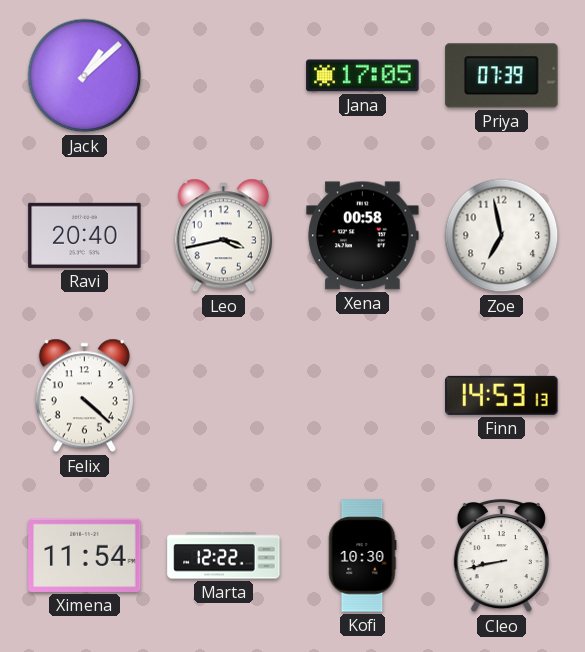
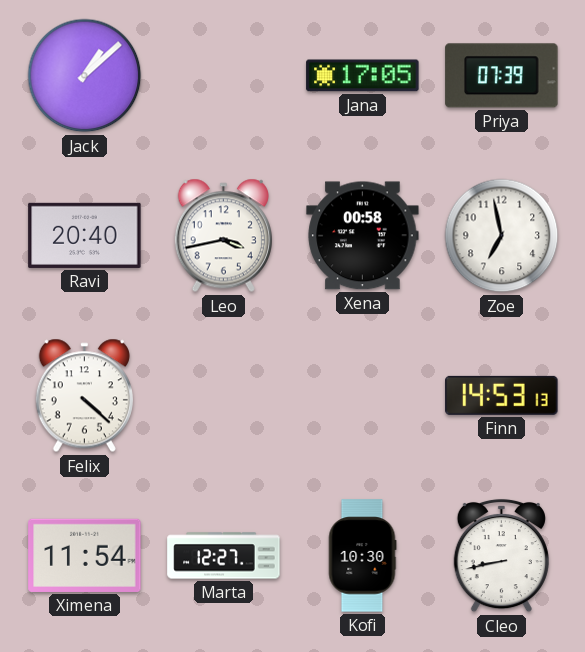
Marta: 12:22 -> 12:27 (224, 556)
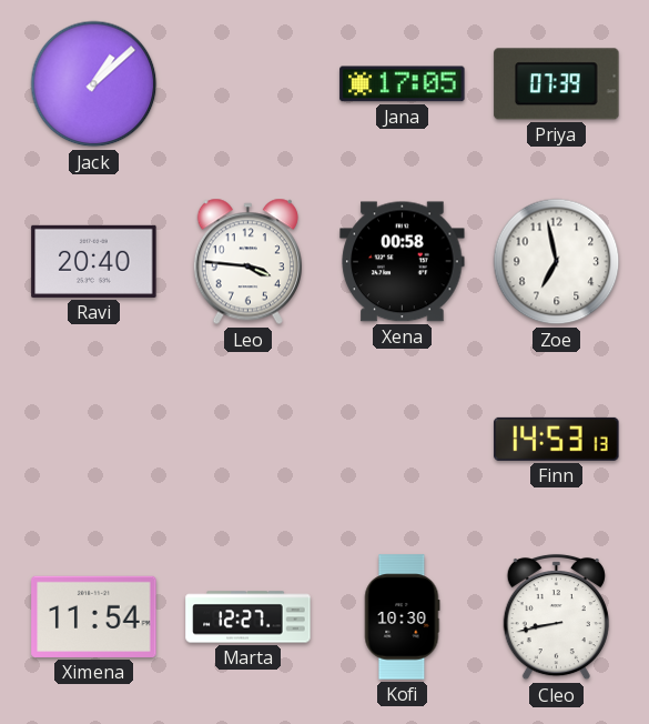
Leo: 3:43 -> 3:46 (247, 262)
Felix: 4:22 -> none (84, 396)
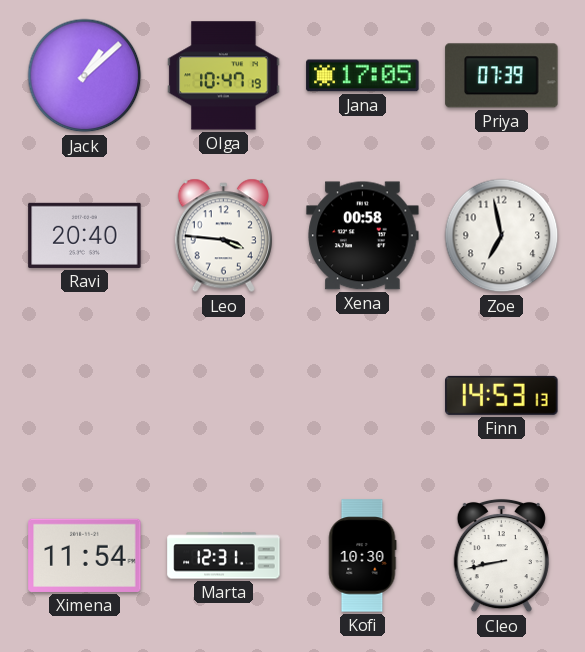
Olga: none -> 10:47 (224, 76)
Marta: 12:27 -> 12:31 (224, 556)
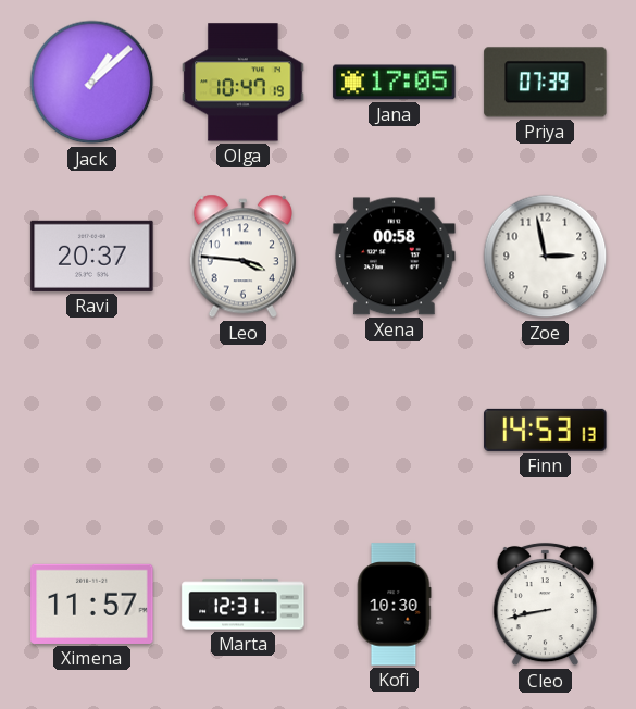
Ravi: 20:40 -> 20:37 (92, 256)
Zoe: 6:58 -> 2:58 (546, 257)
Ximena: 11:54 -> 11:57 (92, 604)
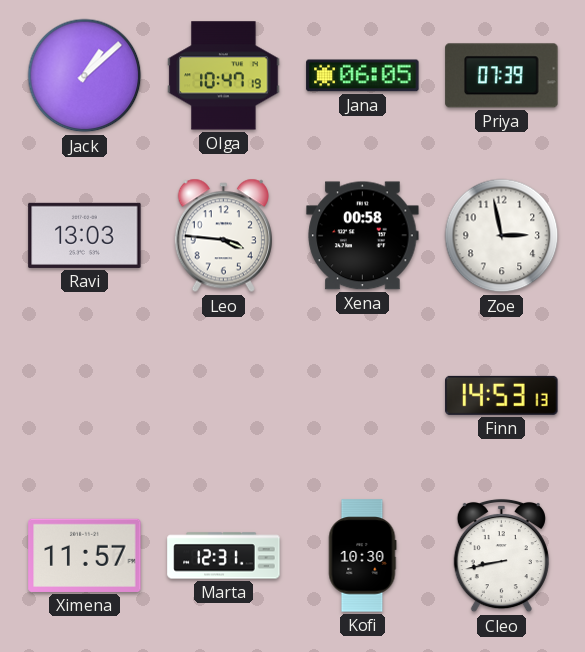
Jana: 17:05 -> 06:05 (363, 76)
Ravi: 20:37 -> 13:03 (85, 235)
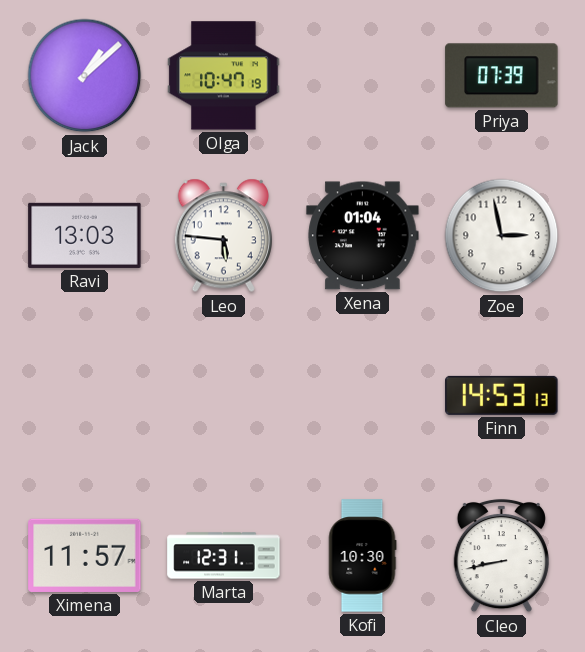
Jana: 06:05 -> none (363, 76)
Leo: 3:46 -> 5:46 (223, 236)
Xena: 00:58 -> 01:04 (363, 236)
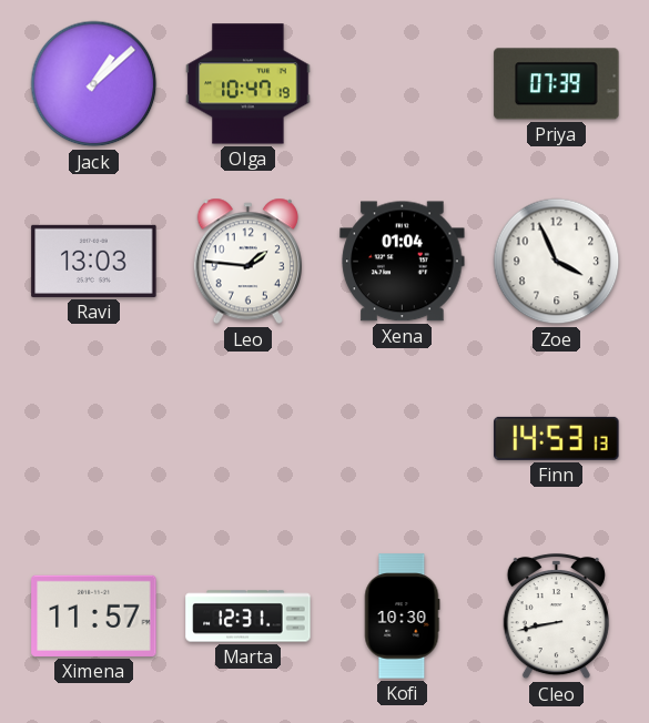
Leo: 5:46 -> 1:46 (247, 262)
Zoe: 2:58 -> 3:56 (557, 262)
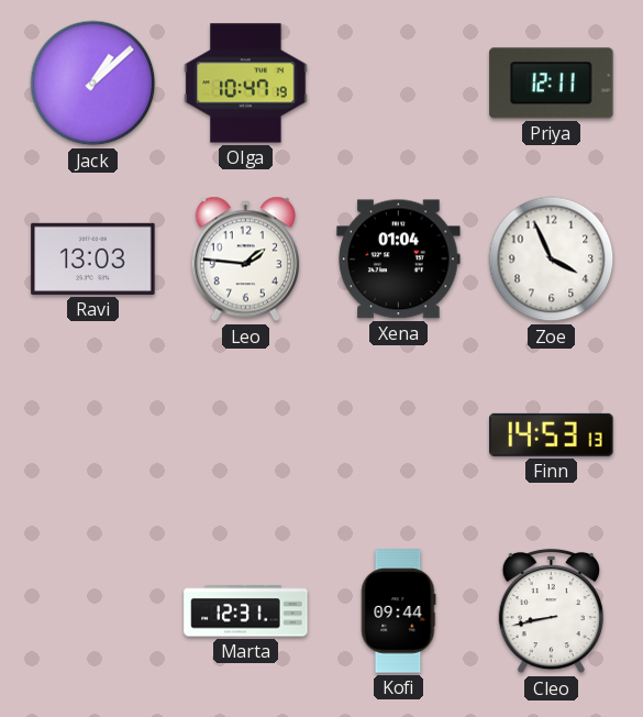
Priya: 07:39 -> 12:11 (552, 84)
Ximena: 11:57 -> none (94, 615)
Kofi: 10:30 -> 09:44 (398, 611)
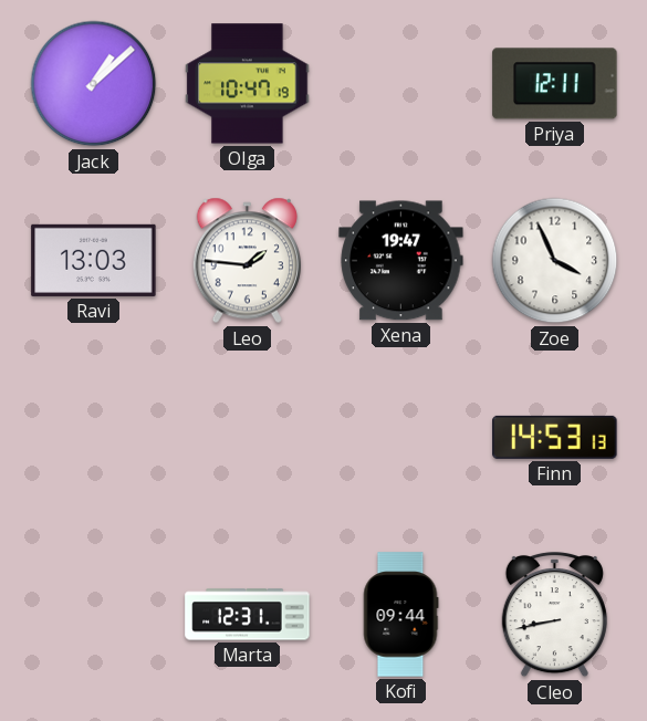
Xena: 01:04 -> 19:47 (401, 261)
